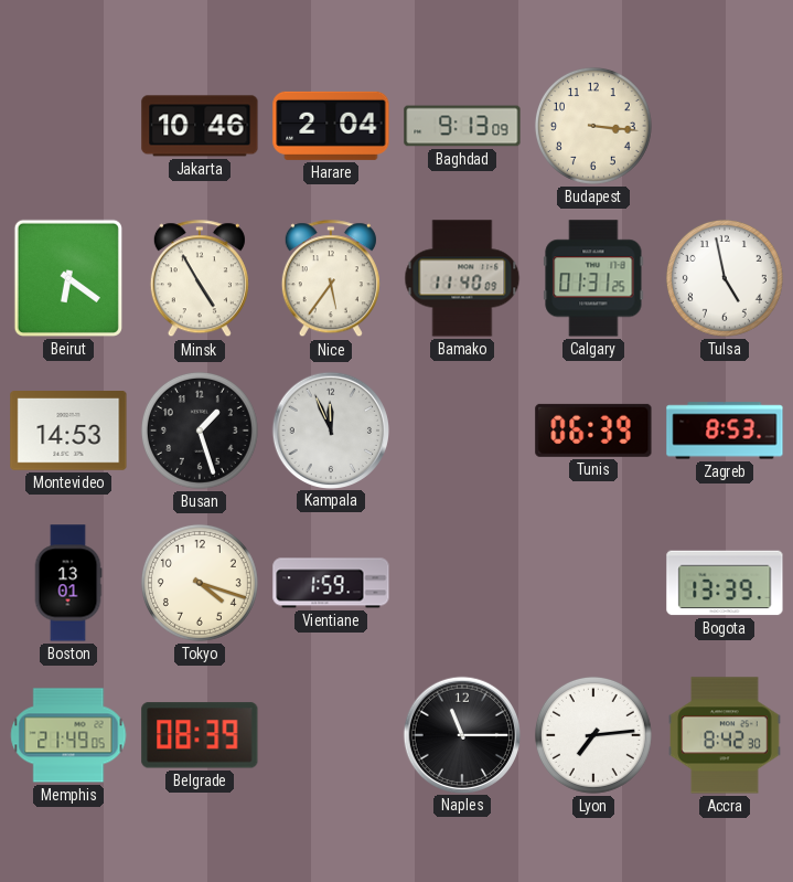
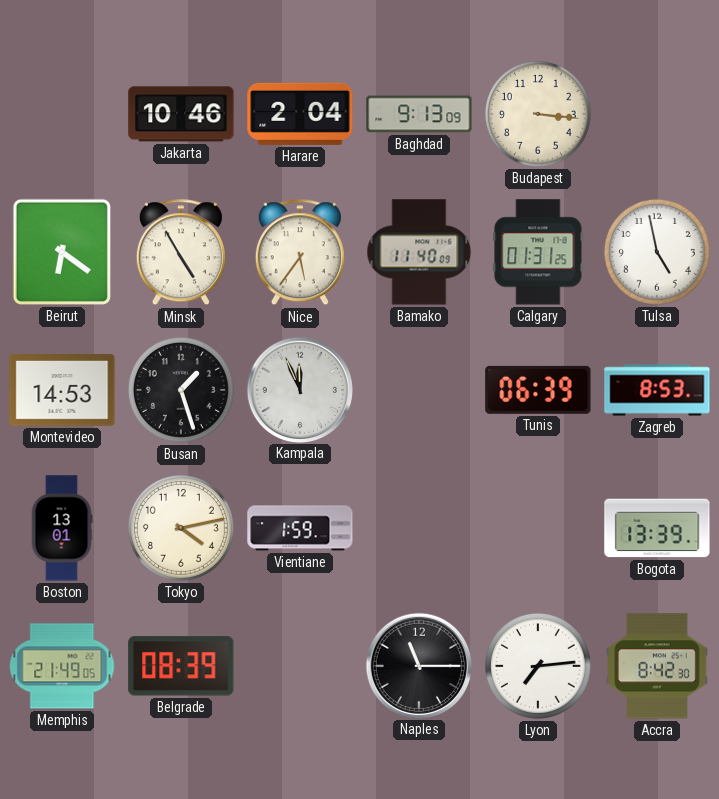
Tokyo: 4:18 -> 4:13 (181, 528)
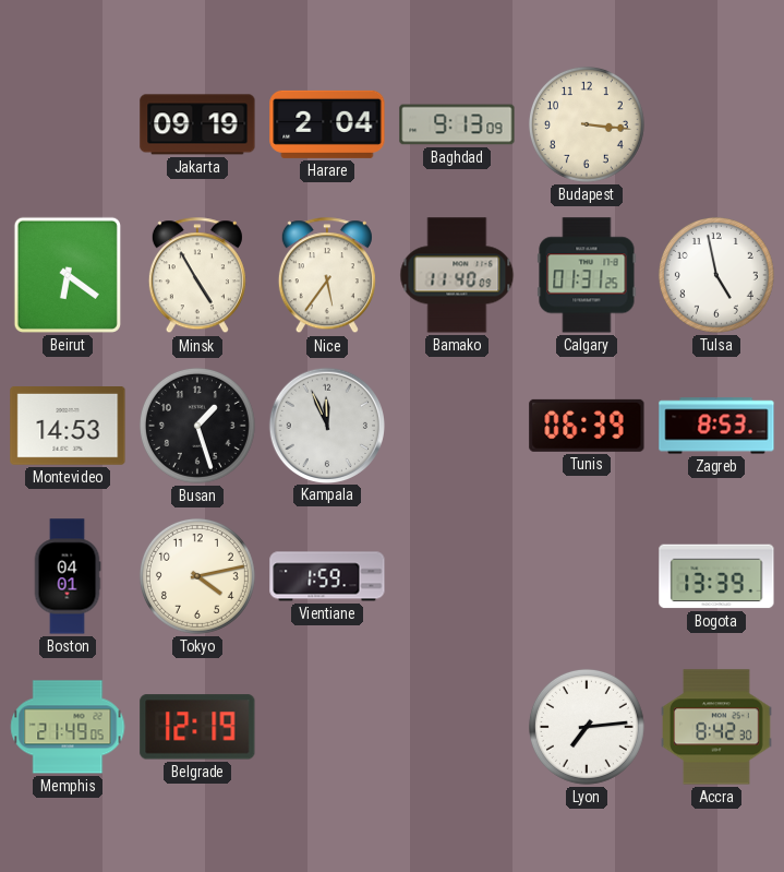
Jakarta: 10:46 -> 09:19 (197, 124)
Boston: 13:01 -> 04:01 (68, 576)
Belgrade: 08:39 -> 12:19 (197, 727)
Naples: 11:15 -> none (418, 665)
